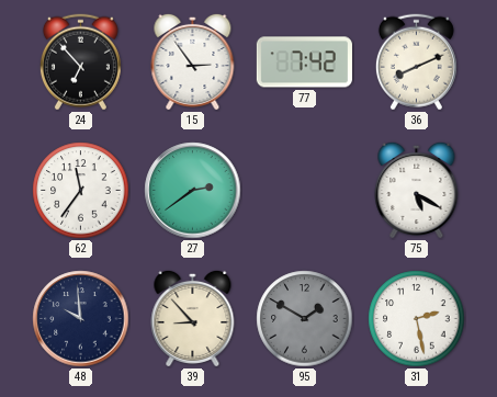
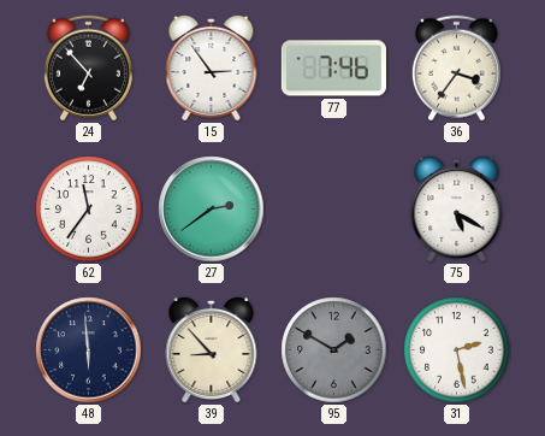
77: 7:42 -> 7:46 (333, 69)
36: 8:11 -> 3:36 (456, 69)
48: 9:59 -> 5:59 (89, 350)
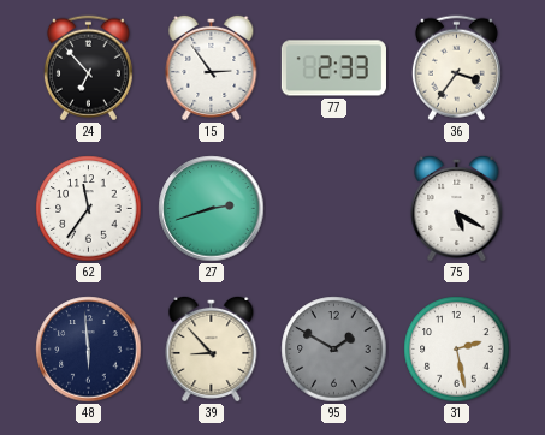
77: 7:46 -> 2:33 (333, 68)
27: 2:39 -> 2:42 (212, 209)
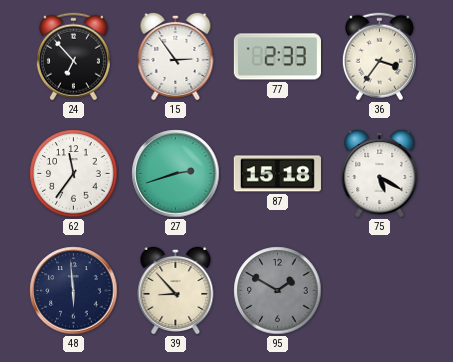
87: none -> 15:18 (277, 174)
31: 2:28 -> none (457, 350)
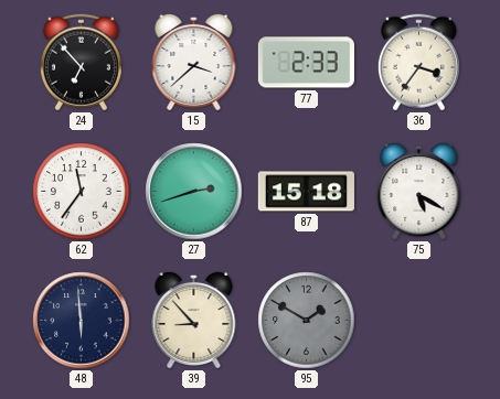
15: 2:54 -> 3:38 (194, 62)
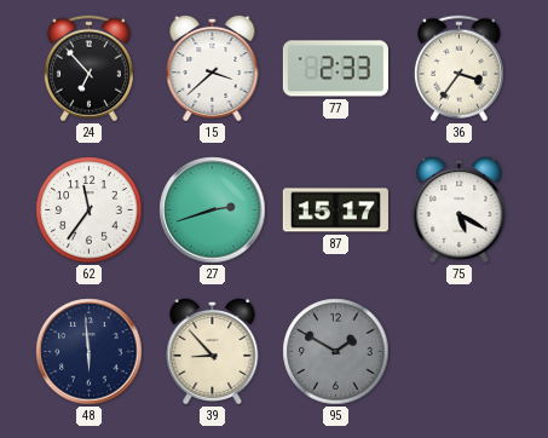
87: 15:18 -> 15:17 (335, 211)
